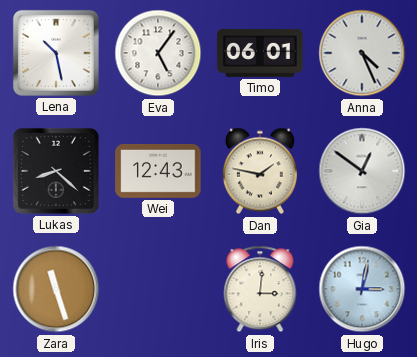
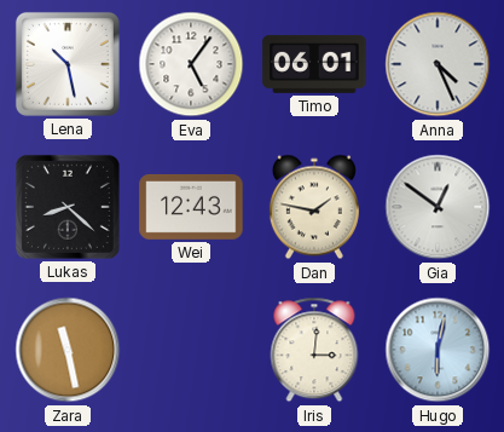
Zara: 11:27 -> 11:28 (68, 350)
Hugo: 3:02 -> 6:02 (438, 350)
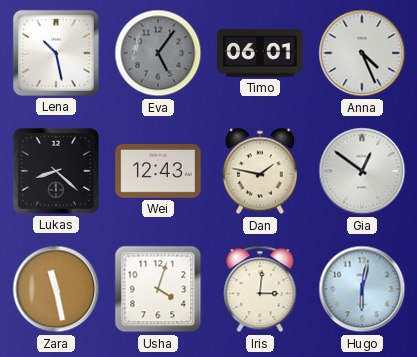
Eva dial: white -> grey (158, 53)
Usha: none -> 4:03 (158, 289)
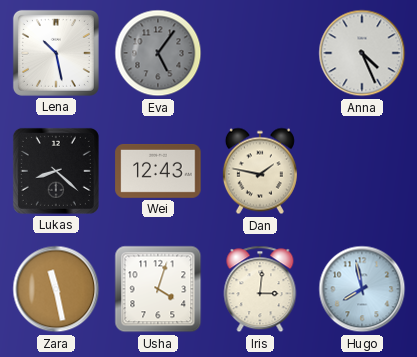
Timo: 06:01 -> none (260, 53)
Gia: 12:51 -> none (362, 171)
Hugo: 6:02 -> 7:58 (362, 289)
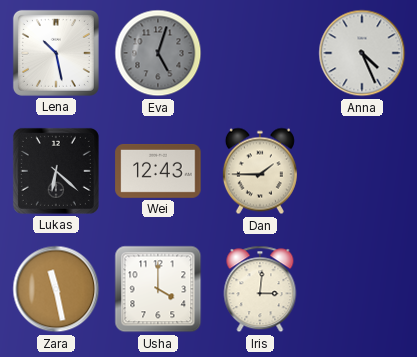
Eva: 5:06 -> 5:03 (158, 53)
Lukas: 8:22 -> 6:22 (56, 171)
Dan: 1:47 -> 1:45 (260, 171)
Usha: 4:03 -> 4:00 (158, 289)
Hugo: 7:58 -> none (362, 289)
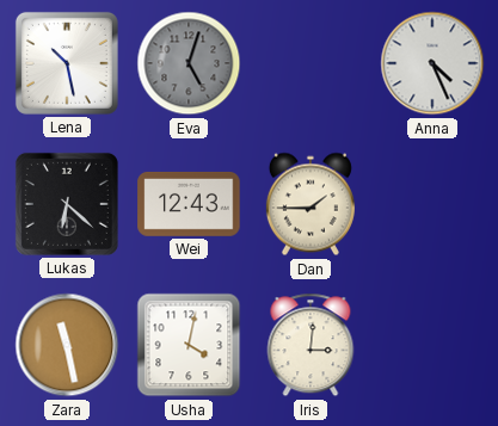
Usha: 4:00 -> 4:02 (189, 345)
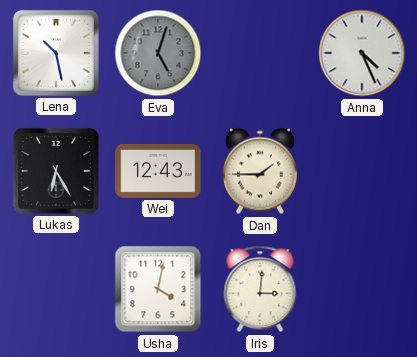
Lukas: 6:22 -> 6:25 (56, 171)
Zara: 11:28 -> none (67, 345)
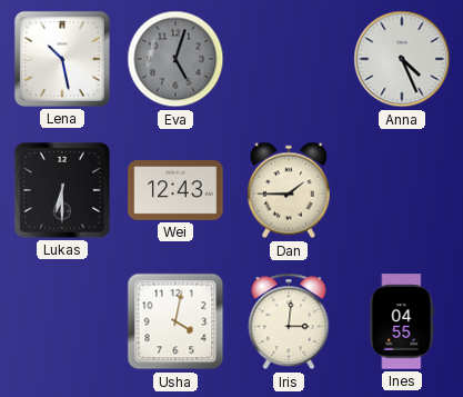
Lukas: 6:25 -> 6:30 (62, 190)
Ines: none -> 04:55 (402, 321)
